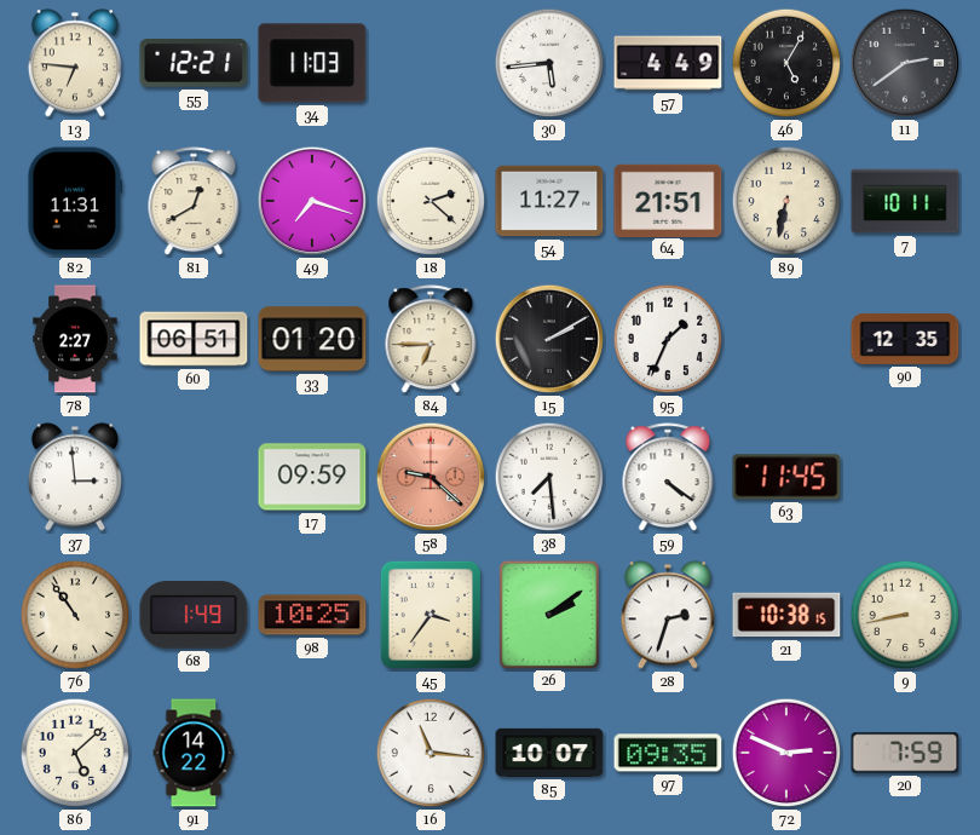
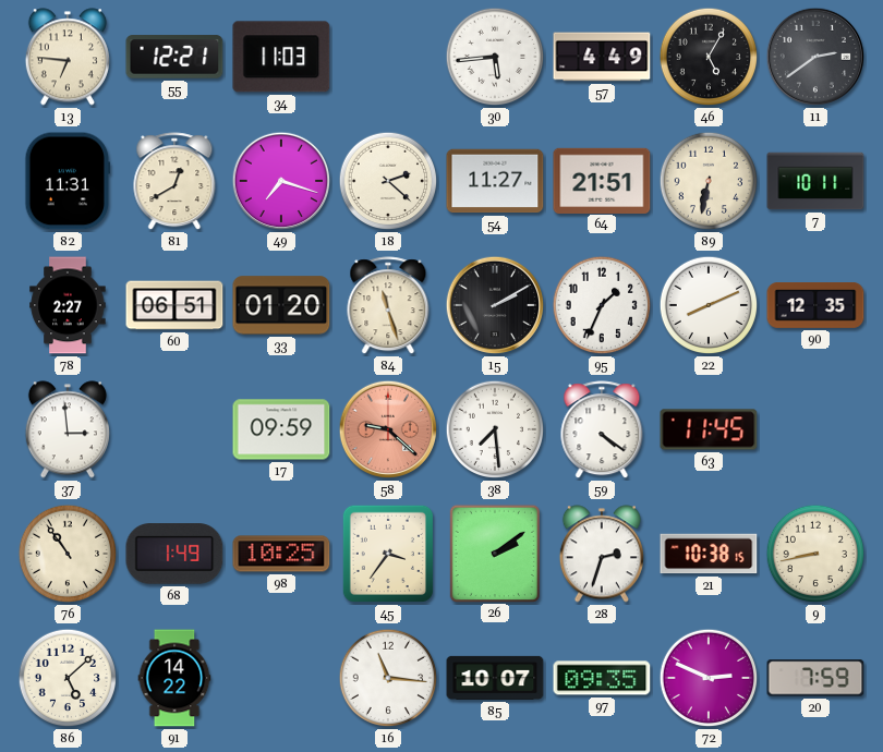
84: 6:45 -> 11:27 (388, 306)
22: none -> 8:11 (709, 305)
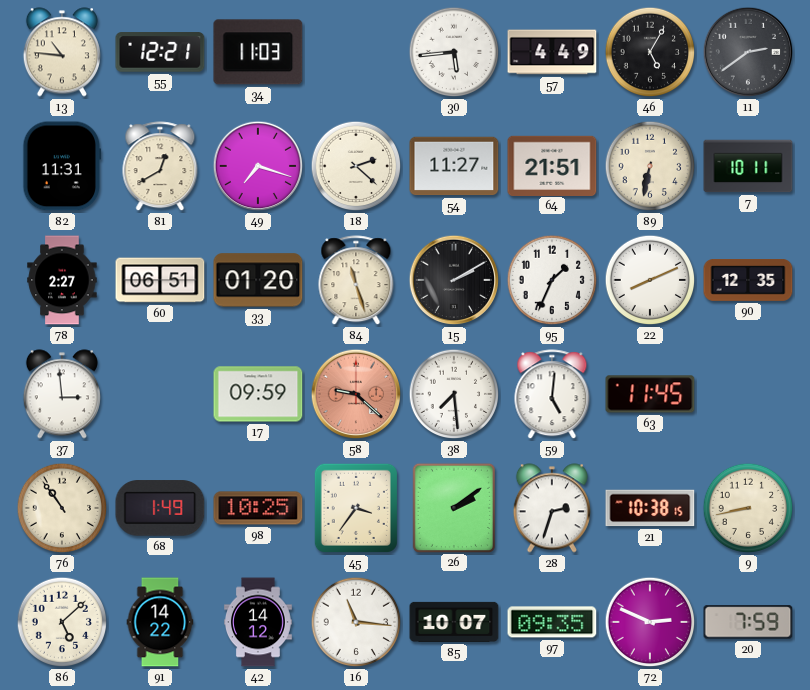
13: 6:46 -> 10:46 (62, 52)
59: 4:21 -> 5:01 (552, 395)
42: none -> 14:12 (259, 622)
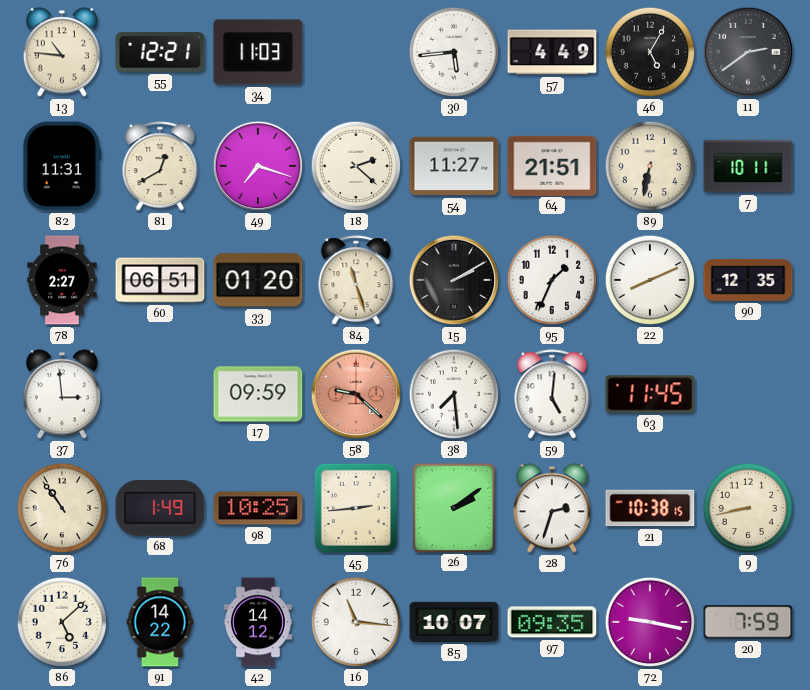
45: 3:36 -> 2:44 (356, 508)
72: 2:49 -> 9:17 (650, 622)
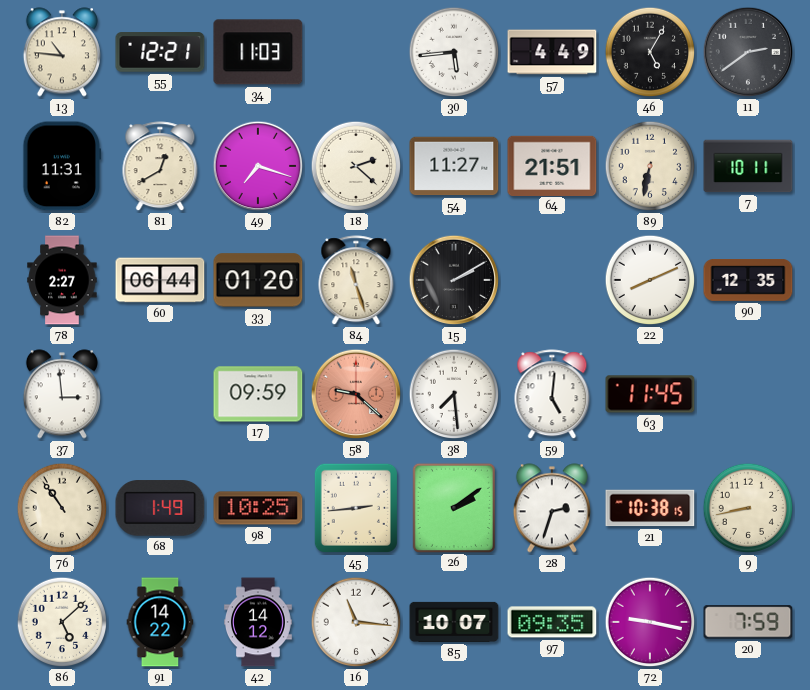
60: 06:51 -> 06:44 (160, 280)
95: 1:34 -> none (552, 280)
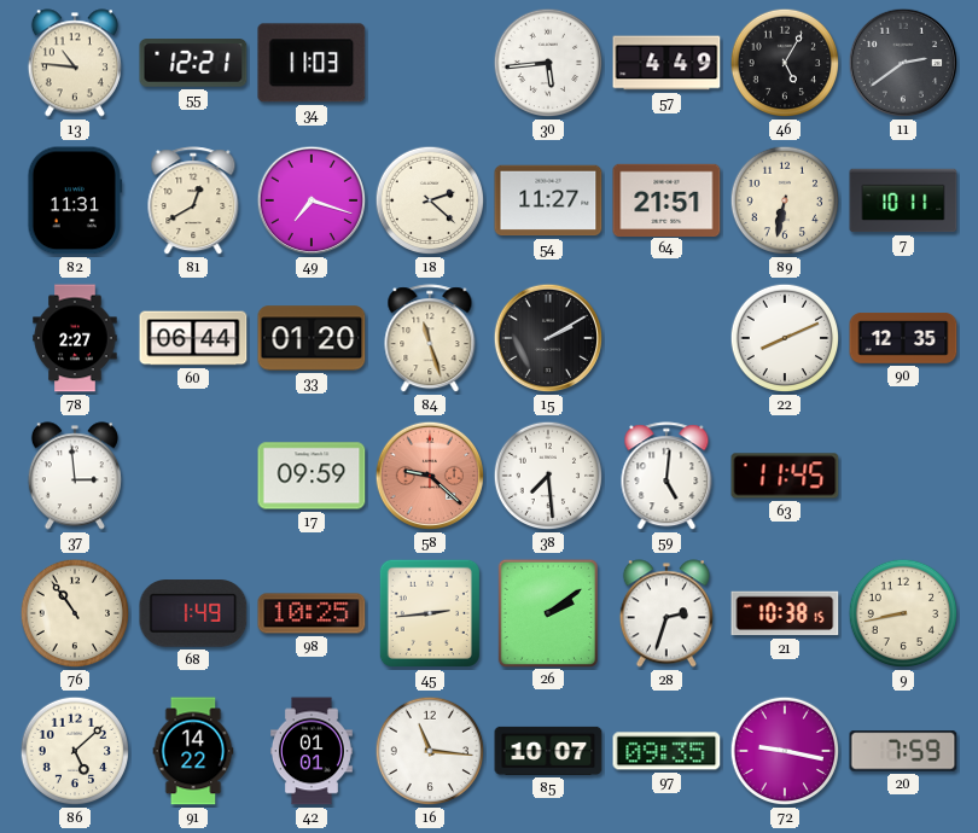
42: 14:12 -> 01:01 (313, 751)
